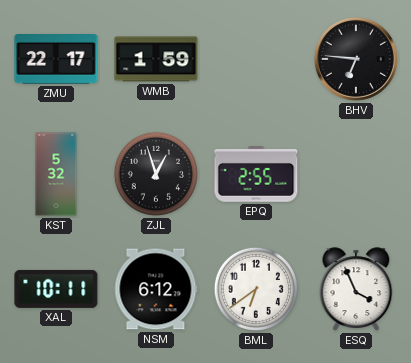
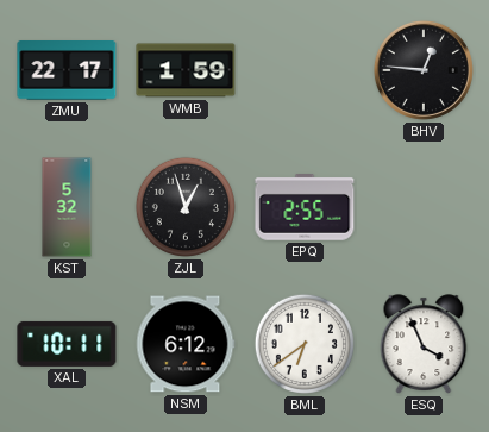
BHV: 6:46 -> 12:46 (424, 70)
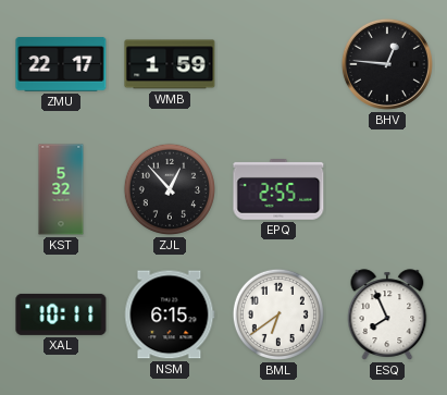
ZJL: 12:57 -> 12:53 (170, 189)
NSM: 6:12 -> 6:15 (170, 314)
ESQ: 3:56 -> 7:56 (387, 314)
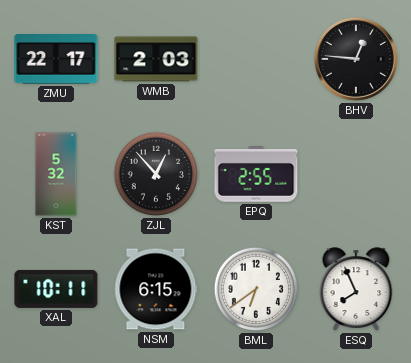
WMB: 1:59 -> 2:03 (156, 59)
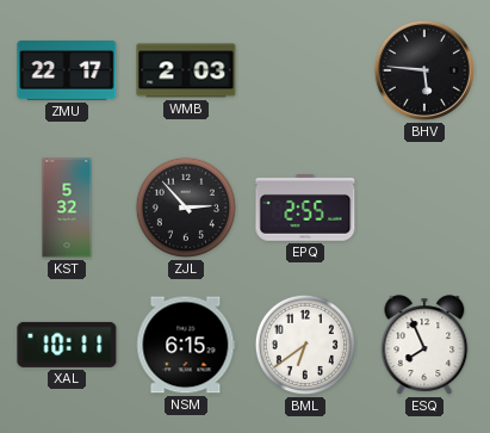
BHV: 12:46 -> 5:46 (424, 70)
ZJL: 12:53 -> 2:53 (186, 208)
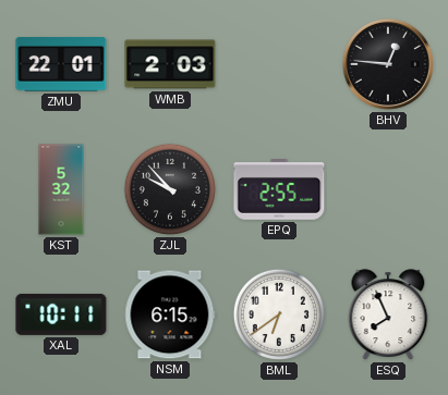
ZMU: 22:17 -> 22:01 (61, 65)
BHV: 5:46 -> 12:46 (388, 64)
ZJL: 2:53 -> 9:53 (170, 189)
